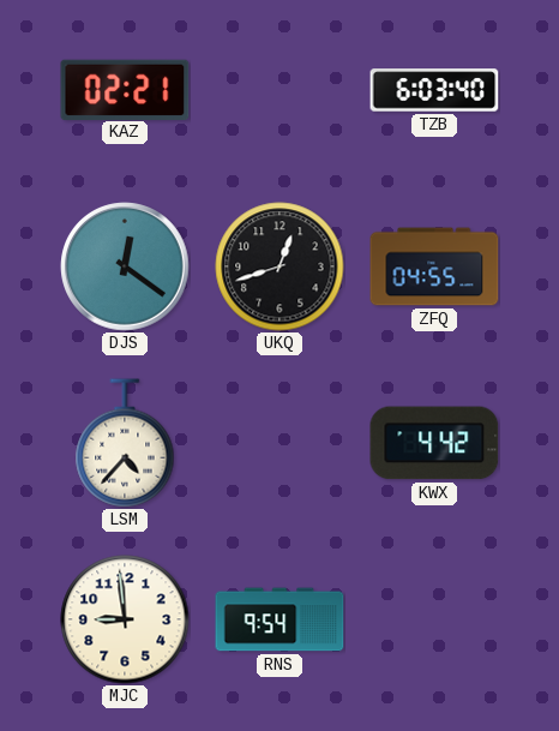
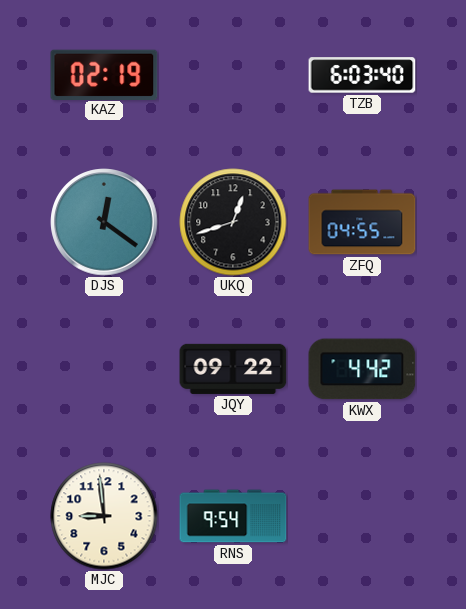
KAZ: 02:21 -> 02:19 (104, 74)
LSM: 4:37 -> none (125, 443)
JQY: none -> 09:22 (233, 369)
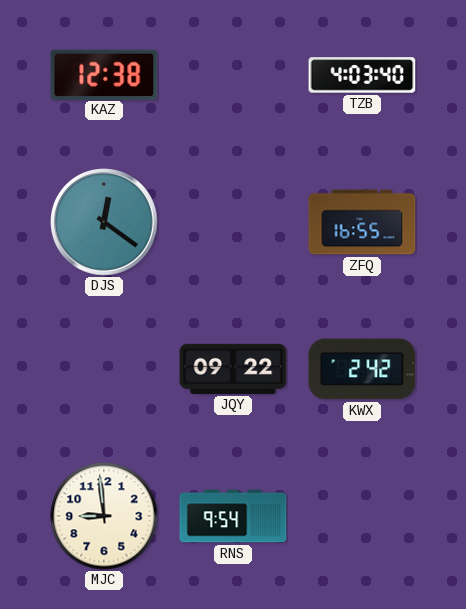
KAZ: 02:19 -> 12:38 (104, 74)
TZB: 6:03 -> 4:03 (362, 75)
UKQ: 12:42 -> none (233, 222)
ZFQ: 04:55 -> 16:55 (362, 222)
KWX: 4:42 -> 2:42 (362, 369)
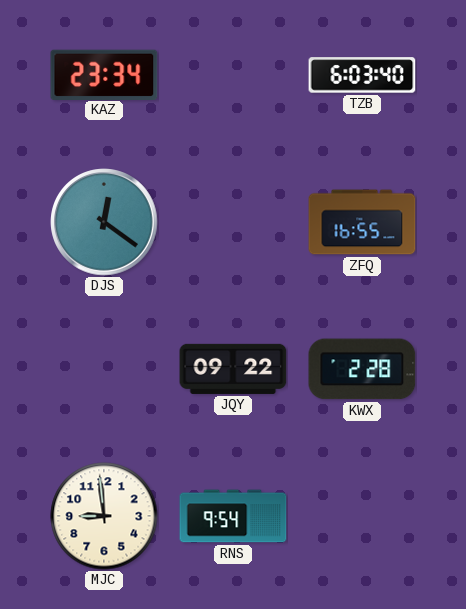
KAZ: 12:38 -> 23:34 (104, 74)
TZB: 4:03 -> 6:03 (362, 75)
KWX: 2:42 -> 2:28 (362, 369)
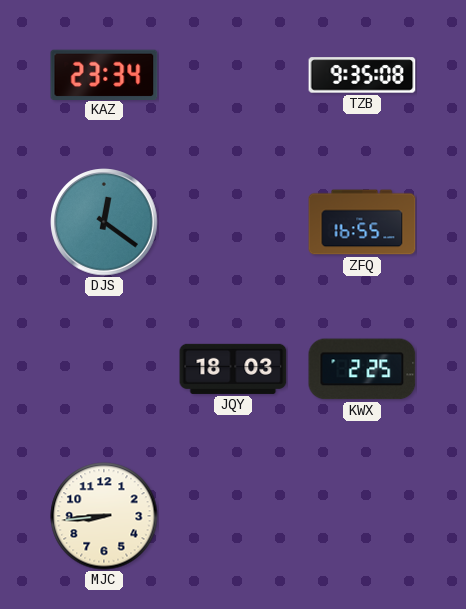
TZB: 6:03 -> 9:35 (362, 75)
JQY: 09:22 -> 18:03 (233, 369)
KWX: 2:28 -> 2:25 (362, 369)
MJC: 8:59 -> 8:44 (104, 516)
RNS: 9:54 -> none (233, 516)
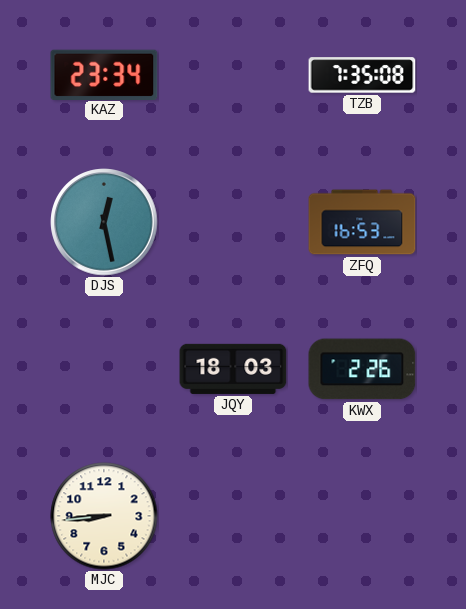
TZB: 9:35 -> 7:35 (362, 75)
DJS: 12:21 -> 12:28 (104, 222)
ZFQ: 16:55 -> 16:53 (362, 222)
KWX: 2:25 -> 2:26 (362, 369)
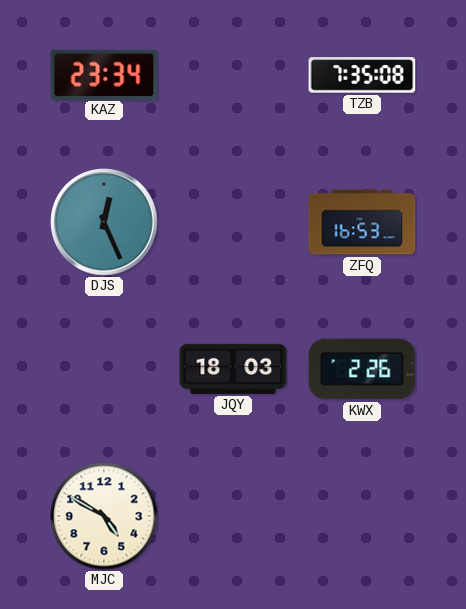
DJS: 12:28 -> 12:26 (104, 222)
MJC: 8:44 -> 4:50 (104, 516)
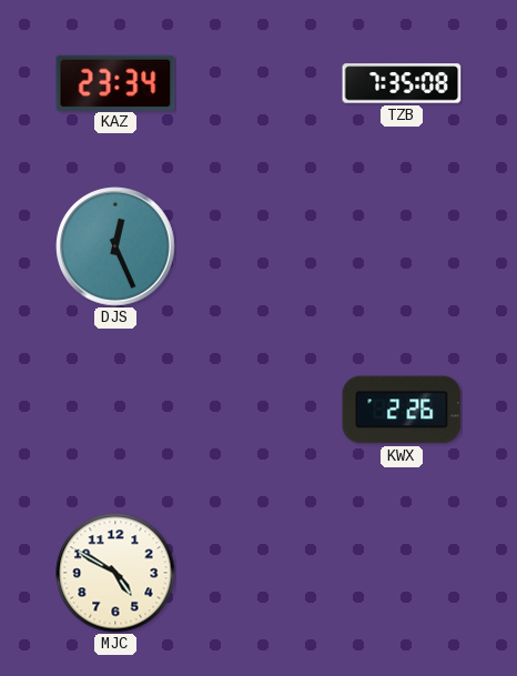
ZFQ: 16:53 -> none (362, 222)
JQY: 18:03 -> none (233, 369)
